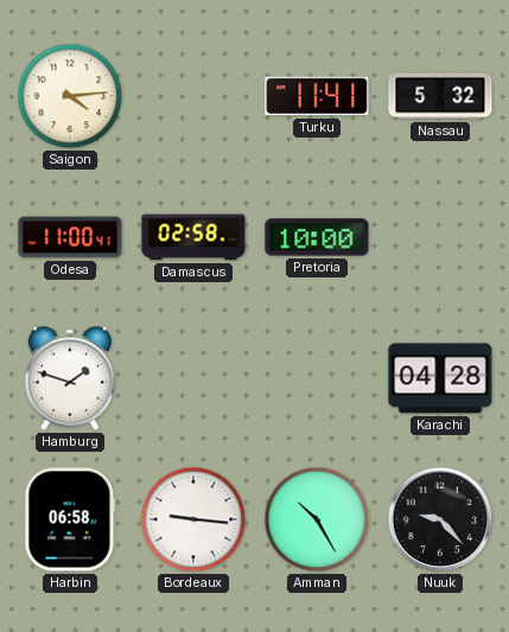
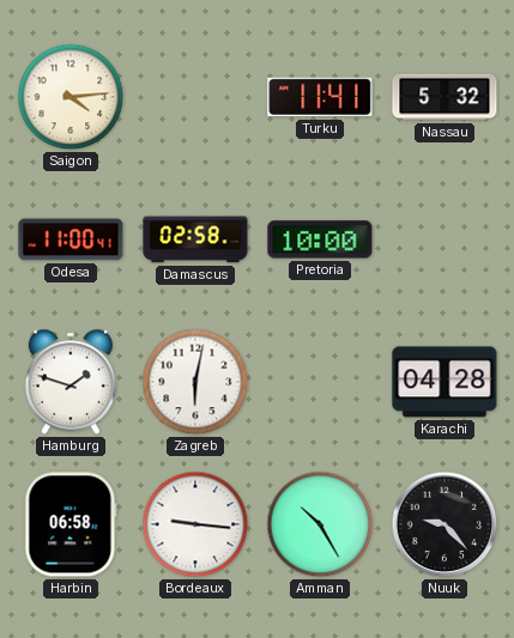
Zagreb: none -> 6:02 (195, 382)
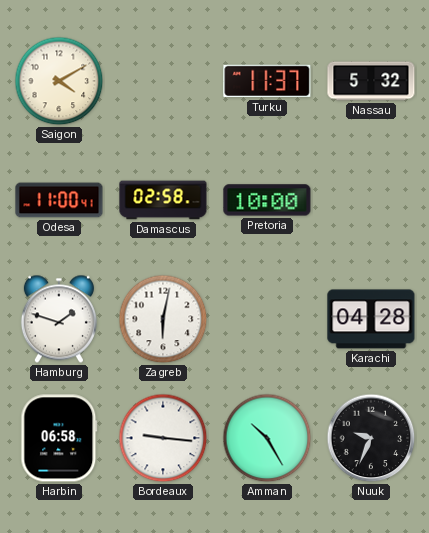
Saigon: 4:14 -> 4:10 (59, 81)
Turku: 11:41 -> 11:37 (267, 81)
Nuuk: 9:23 -> 9:34 (371, 438)
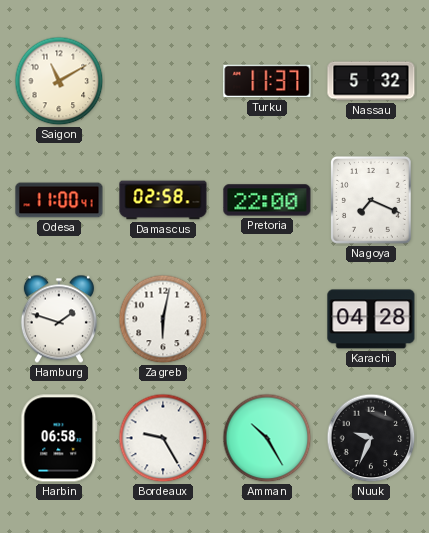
Saigon: 4:10 -> 11:10 (59, 81)
Pretoria: 10:00 -> 22:00 (267, 200)
Nagoya: none -> 7:19 (372, 201)
Bordeaux: 9:16 -> 9:25 (163, 438)
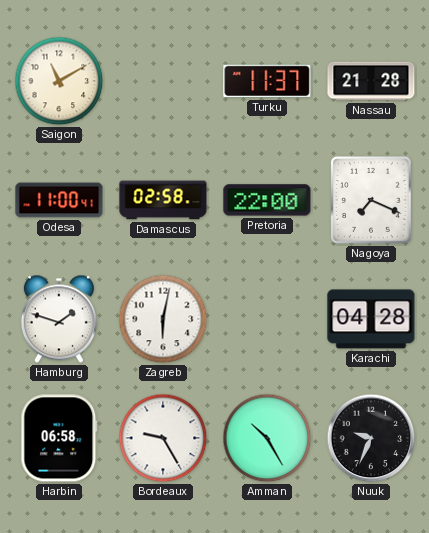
Nassau: 5:32 -> 21:28 (371, 81)
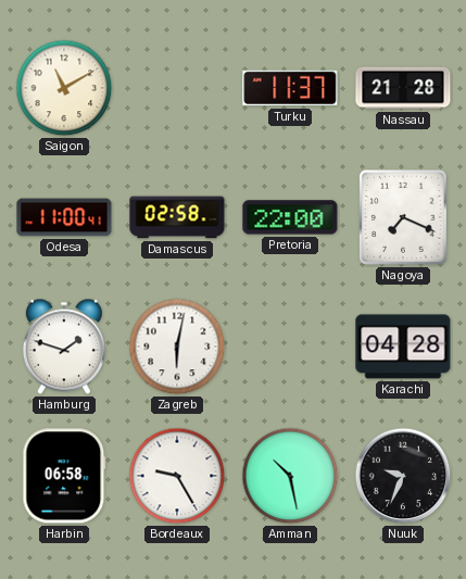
Amman: 10:25 -> 10:28 (290, 476)
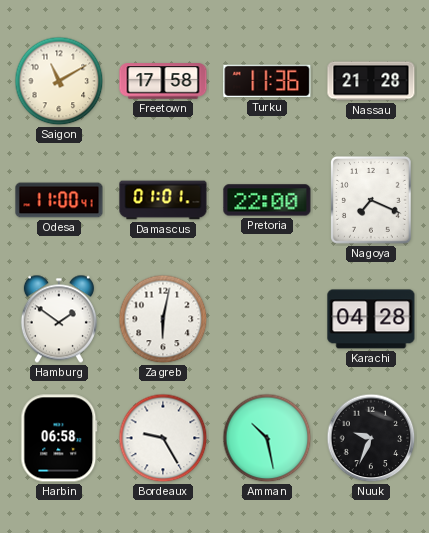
Freetown: none -> 17:58 (163, 81)
Turku: 11:37 -> 11:36 (267, 81)
Damascus: 02:58 -> 01:01 (163, 200)
Hamburg: 1:48 -> 1:51 (59, 319)
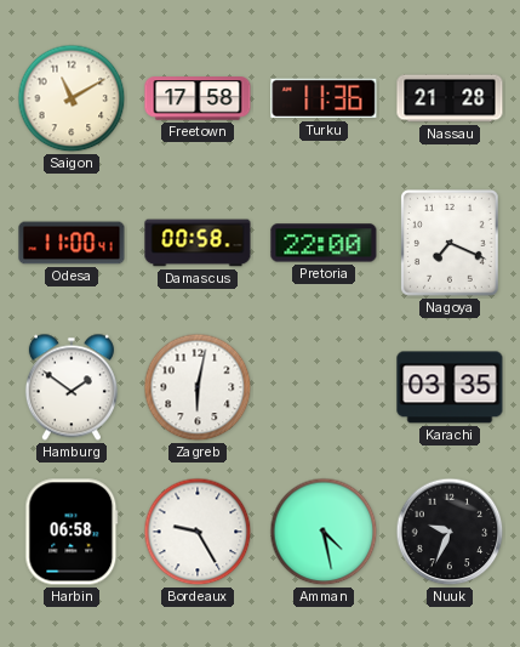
Damascus: 01:01 -> 00:58 (198, 243)
Karachi: 04:28 -> 03:35 (450, 387)
Amman: 10:28 -> 4:28 (324, 532)
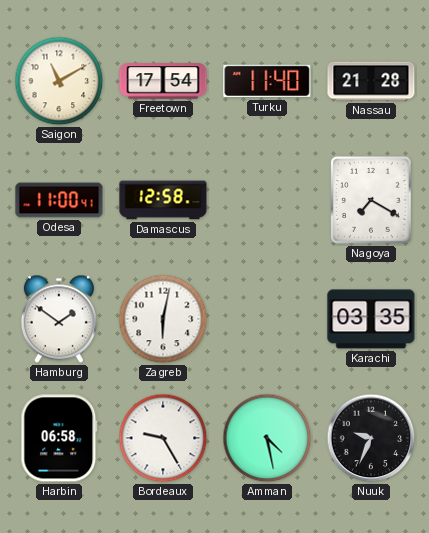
Freetown: 17:58 -> 17:54 (163, 81)
Turku: 11:36 -> 11:40 (267, 81)
Damascus: 00:58 -> 12:58 (163, 200)
Pretoria: 22:00 -> none (324, 243)
Nagoya: 7:19 -> 7:20 (372, 201)
